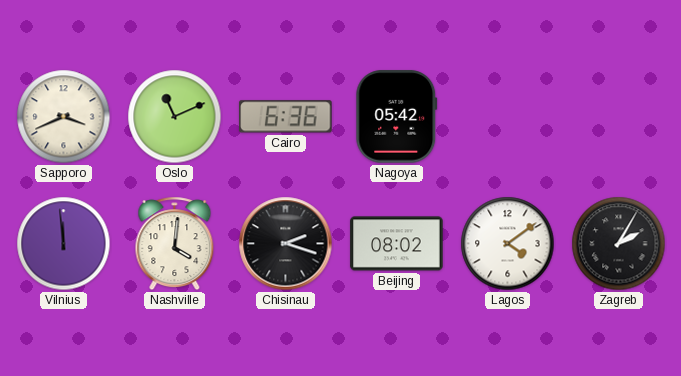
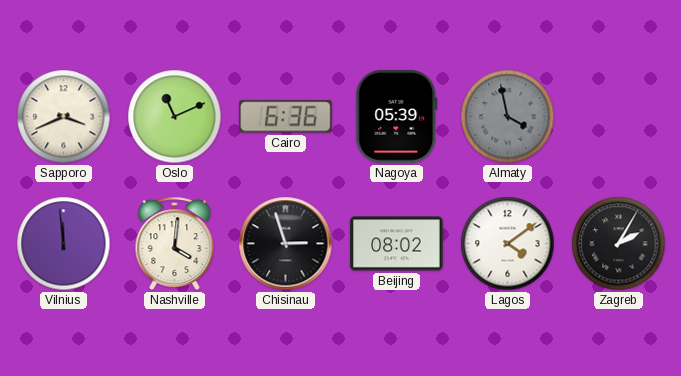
Nagoya: 05:42 -> 05:39 (397, 117)
Almaty: none -> 3:58 (508, 117)
Chisinau: 2:18 -> 2:57 (286, 244)
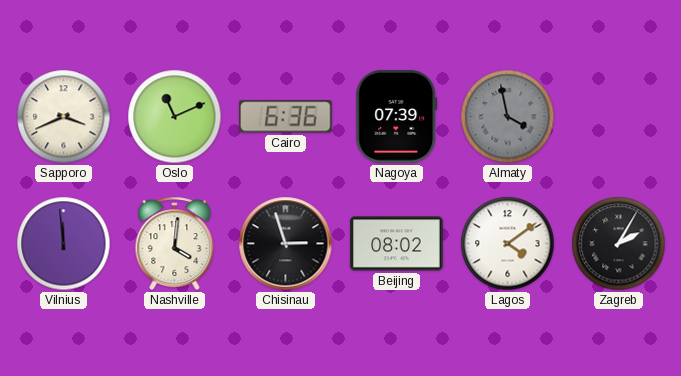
Nagoya: 05:39 -> 07:39 (397, 117)
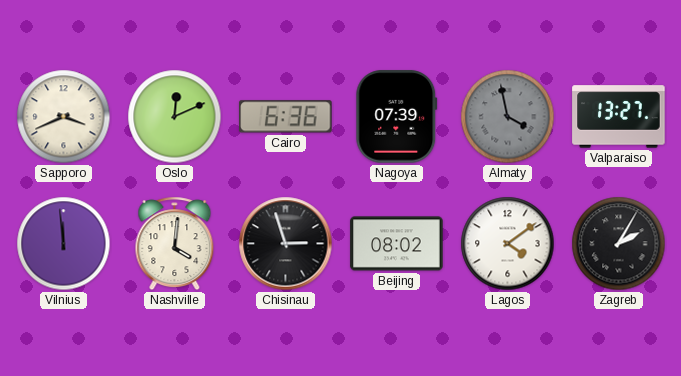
Oslo: 11:11 -> 12:11 (175, 117)
Valparaiso: none -> 13:27 (619, 117)
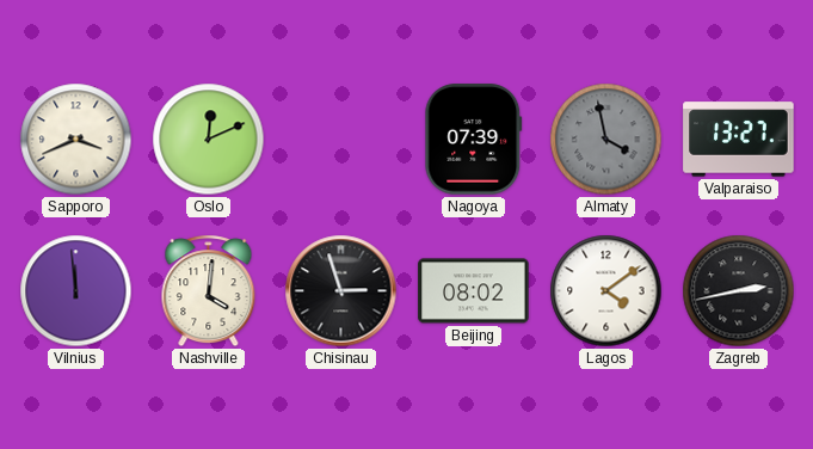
Cairo: 6:36 -> none (286, 117)
Zagreb: 2:05 -> 2:43 (739, 291)
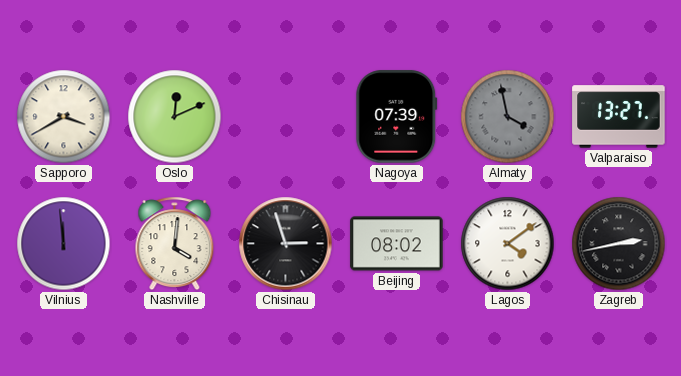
Sapporo: 3:41 -> 3:40 (64, 117)
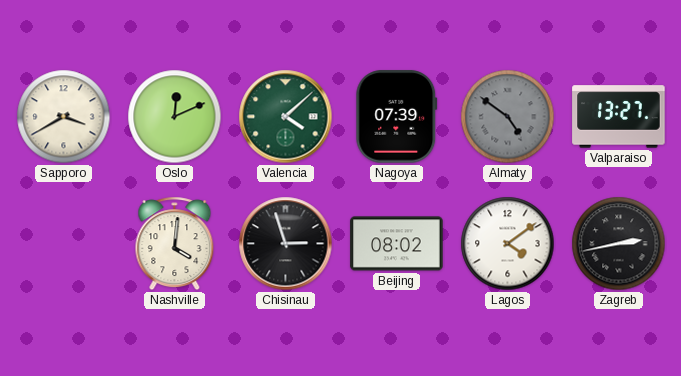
Valencia: none -> 4:08 (286, 117)
Almaty: 3:58 -> 4:51 (508, 117)
Vilnius: 11:59 -> none (64, 244)
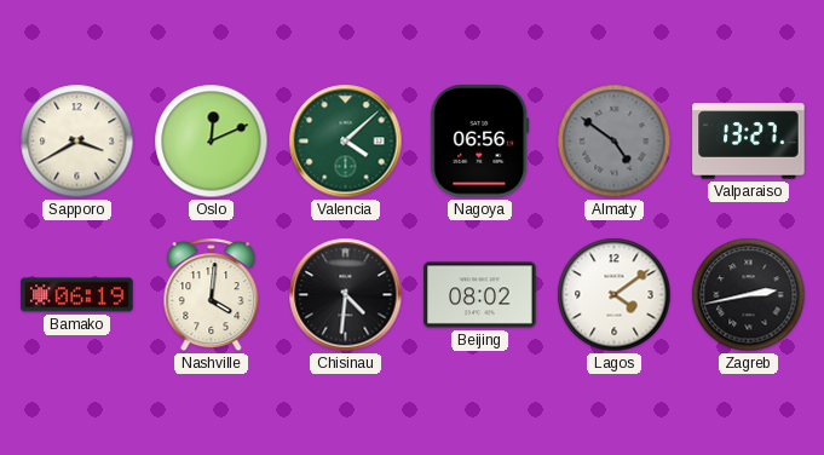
Nagoya: 07:39 -> 06:56 (480, 142)
Bamako: none -> 06:19 (77, 295)
Chisinau: 2:57 -> 4:31 (346, 295)
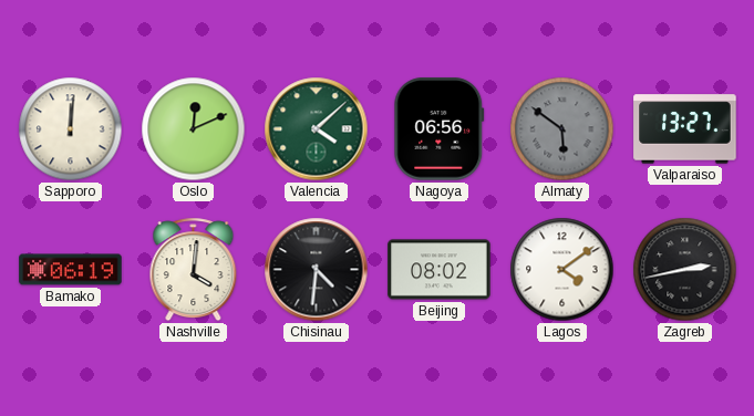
Sapporo: 3:40 -> 12:01 (71, 129)
Almaty: 4:51 -> 5:51 (562, 129)
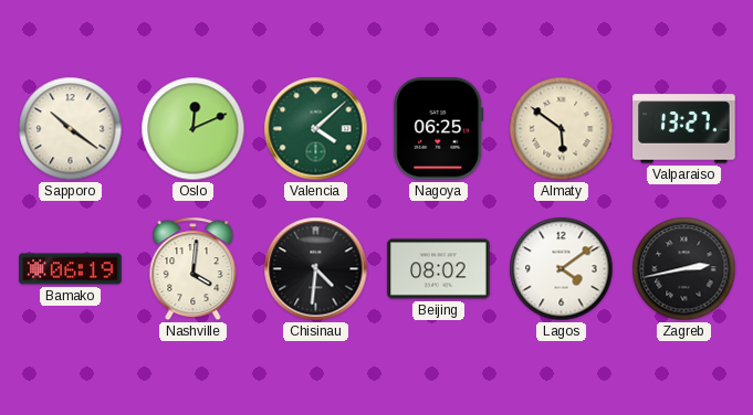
Sapporo: 12:01 -> 10:21 (71, 129)
Nagoya: 06:56 -> 06:25 (439, 129)
Almaty dial: grey -> cream (562, 129)
